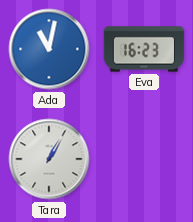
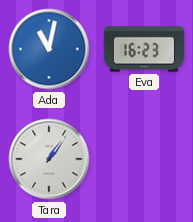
Tara: 1:05 -> 1:06 (49, 159)
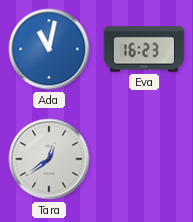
Tara: 1:06 -> 12:39 (49, 159)
